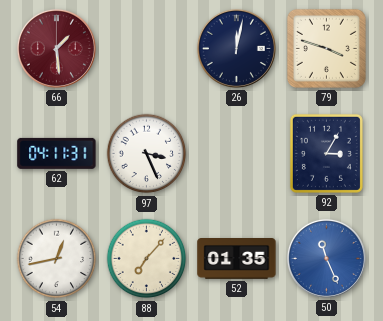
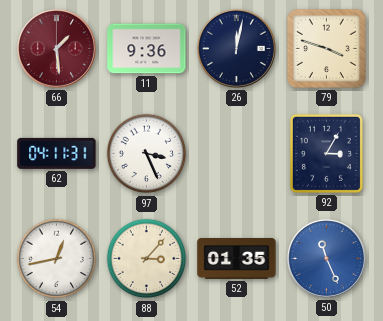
11: none -> 9:36 (147, 49)
88: 7:07 -> 3:07 (147, 259)
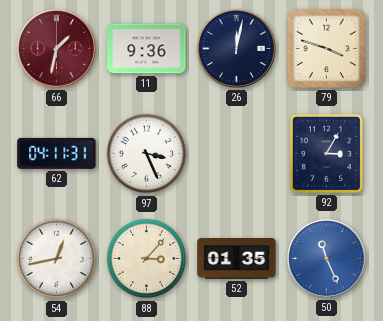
66: 1:29 -> 1:32 (56, 48)
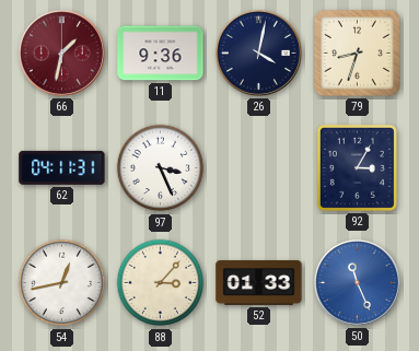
26: 12:02 -> 4:02 (258, 52)
79: 3:48 -> 8:33 (357, 52)
52: 01:35 -> 01:33 (259, 283)
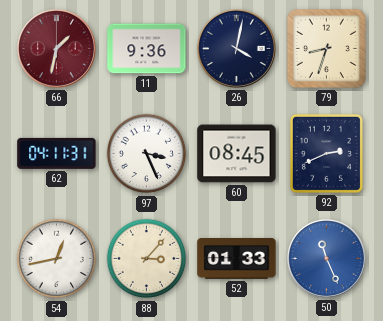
60: none -> 08:45 (237, 154)
92: 3:05 -> 2:41 (326, 153)
